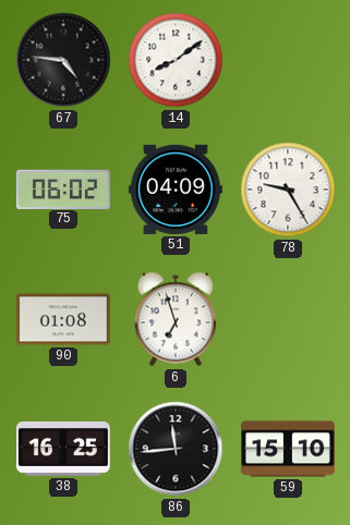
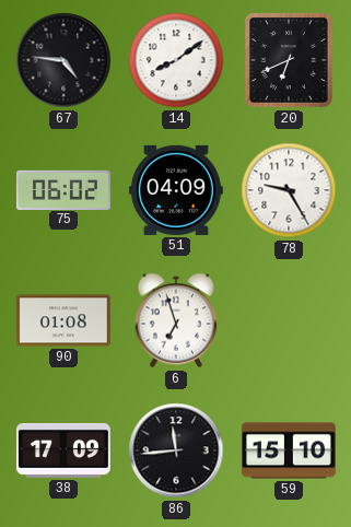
20: none -> 6:41 (290, 60)
38: 16:25 -> 17:09 (63, 450)
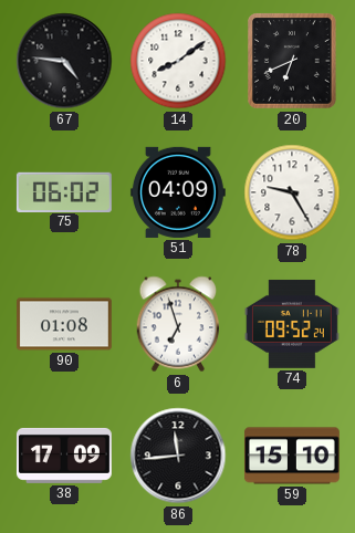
74: none -> 09:52 (292, 324)
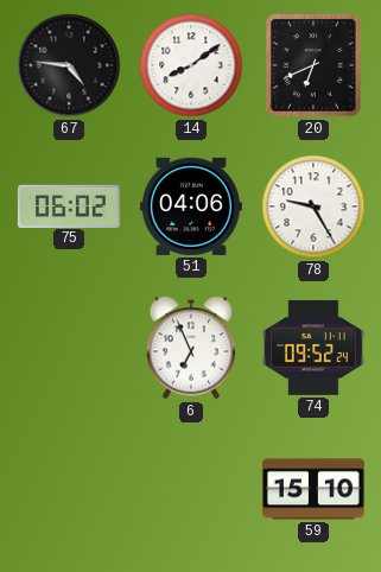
51: 04:09 -> 04:06 (191, 206)
90: 01:08 -> none (64, 324)
6: 6:57 -> 6:56 (191, 348)
38: 17:09 -> none (64, 456)
86: 11:44 -> none (178, 456)
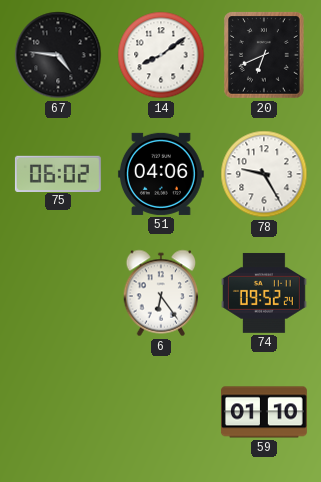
6: 6:56 -> 6:24 (161, 293)
59: 15:10 -> 01:10 (264, 412)
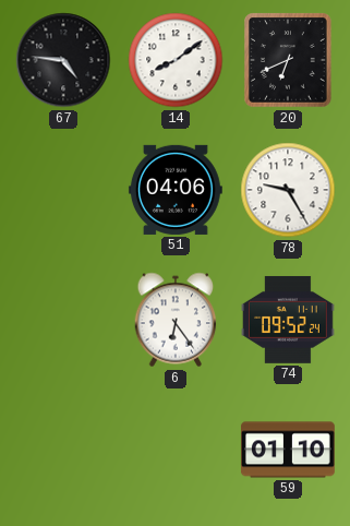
75: 06:02 -> none (58, 173)
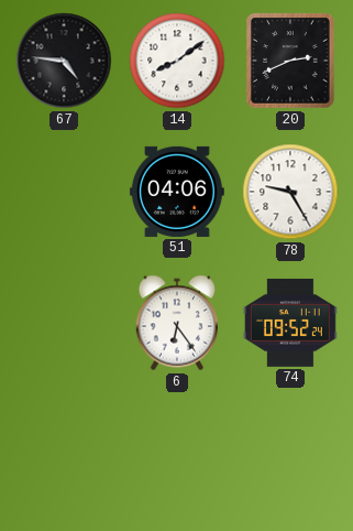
20: 6:41 -> 2:41 (291, 61)
59: 01:10 -> none (288, 450)
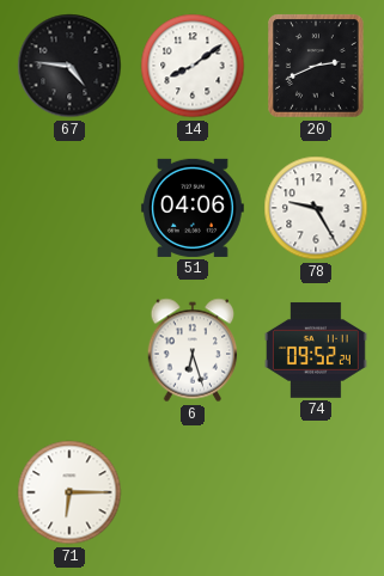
6: 6:24 -> 6:27 (193, 350)
71: none -> 6:15 (69, 492)
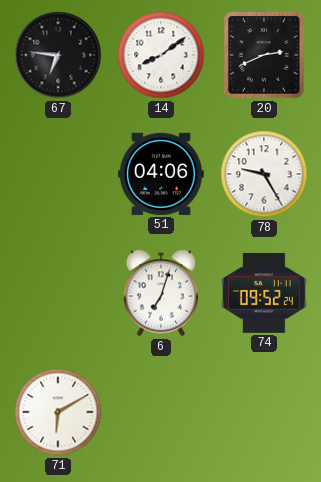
67: 4:46 -> 6:46 (58, 55)
6: 6:27 -> 7:03 (161, 293)
71: 6:15 -> 6:10 (58, 412)
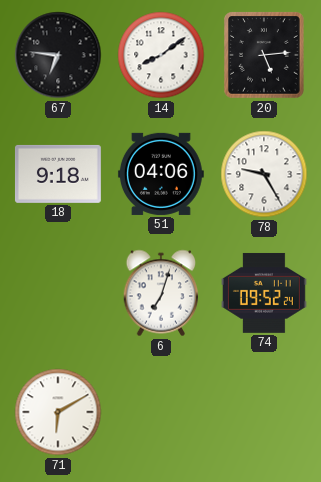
20: 2:41 -> 5:14 (265, 55)
18: none -> 9:18 (58, 174)
